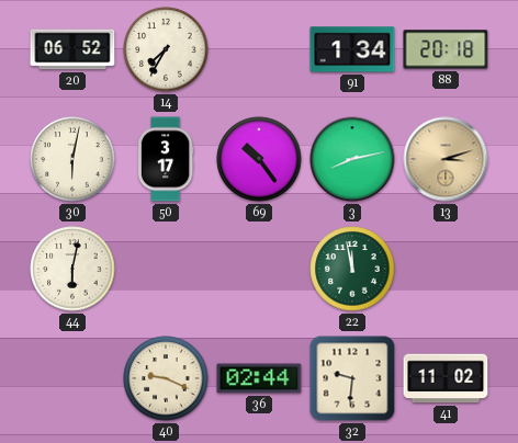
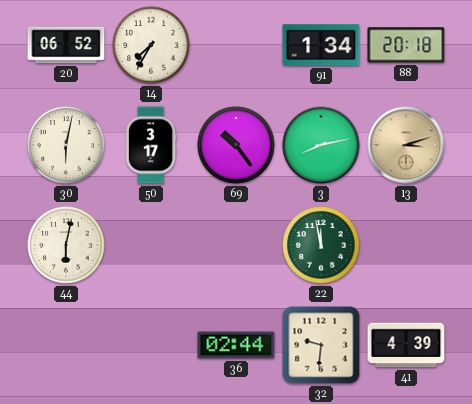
40: 9:19 -> none (166, 378)
41: 11:02 -> 4:39 (406, 345)
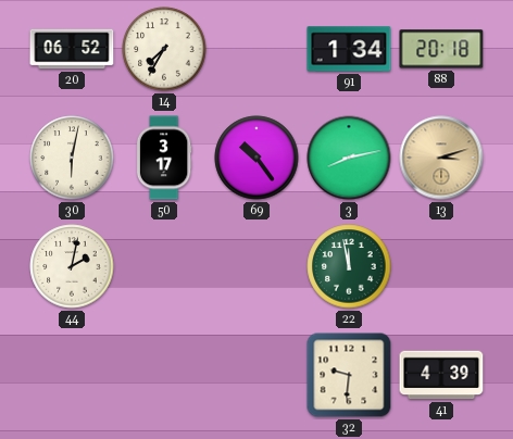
44: 6:02 -> 2:02 (72, 266)
36: 02:44 -> none (236, 345)
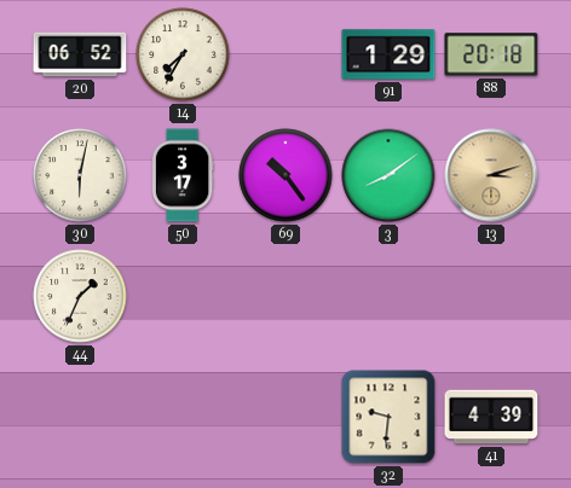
91: 1:34 -> 1:29 (388, 54)
3: 8:13 -> 8:09 (388, 175)
44: 2:02 -> 1:34 (80, 296)
22: 11:58 -> none (349, 266)
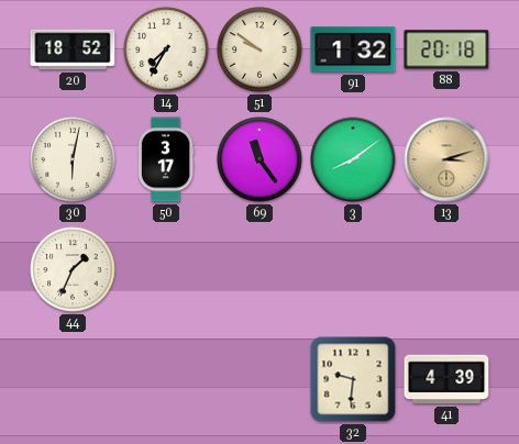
20: 06:52 -> 18:52 (73, 49)
51: none -> 9:51 (259, 49)
91: 1:29 -> 1:32 (353, 49)
69: 10:24 -> 11:24 (259, 159)
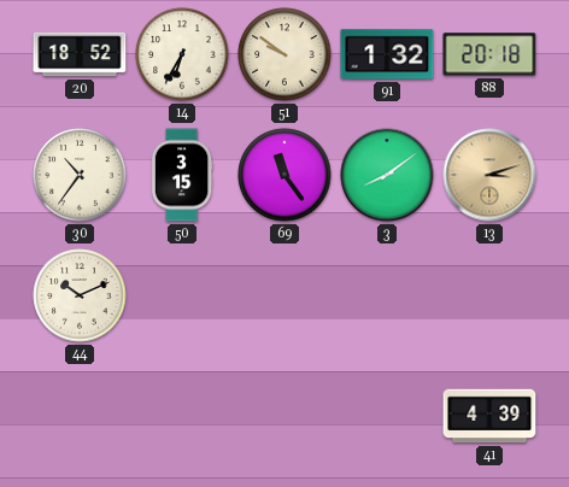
14: 7:35 -> 6:35 (182, 54)
30: 6:02 -> 10:36 (80, 175)
50: 3:17 -> 3:15 (182, 175)
44: 1:34 -> 10:11 (80, 295)
32: 9:31 -> none (353, 379)
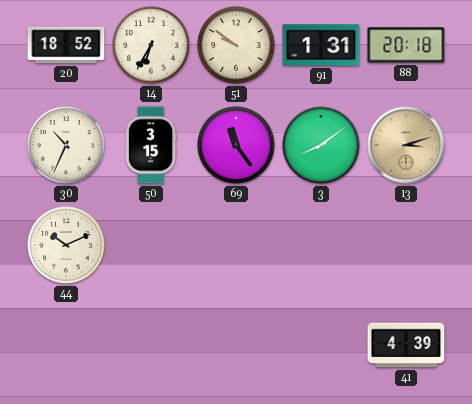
91: 1:32 -> 1:31 (321, 45)
30: 10:36 -> 10:34 (66, 145)
